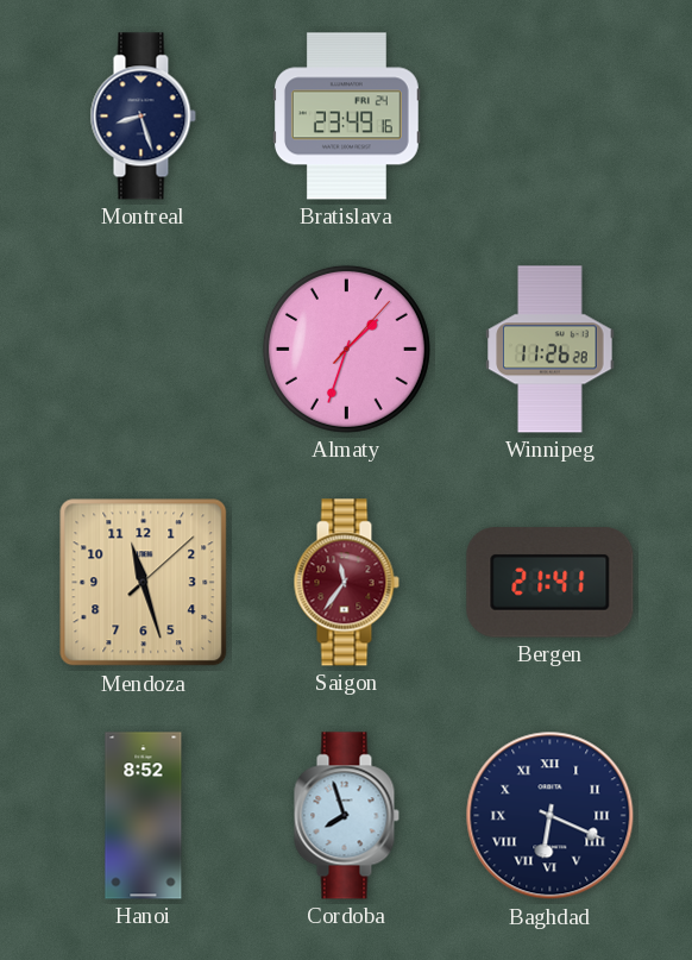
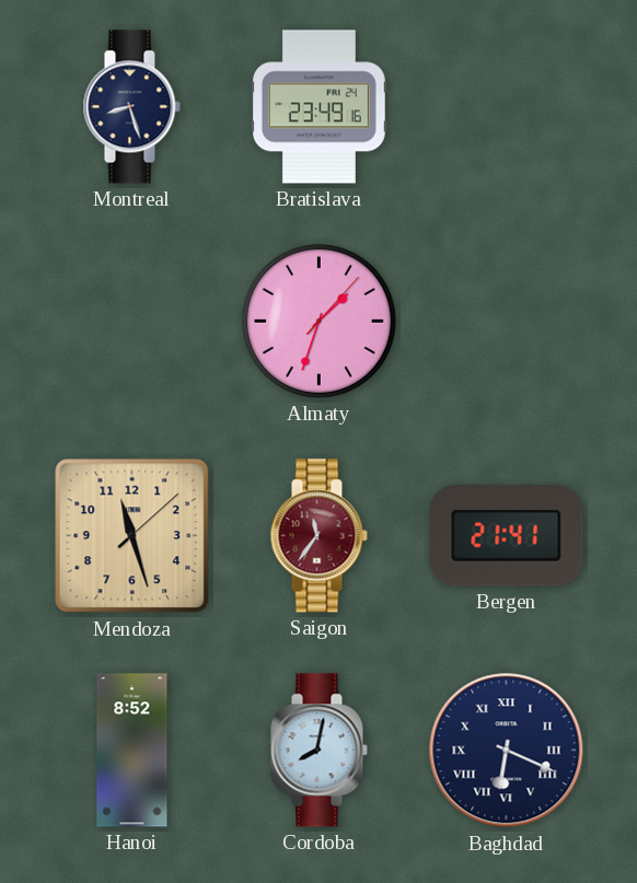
Winnipeg: 11:26 -> none (551, 350)
Cordoba: 7:57 -> 8:02 (319, 751)
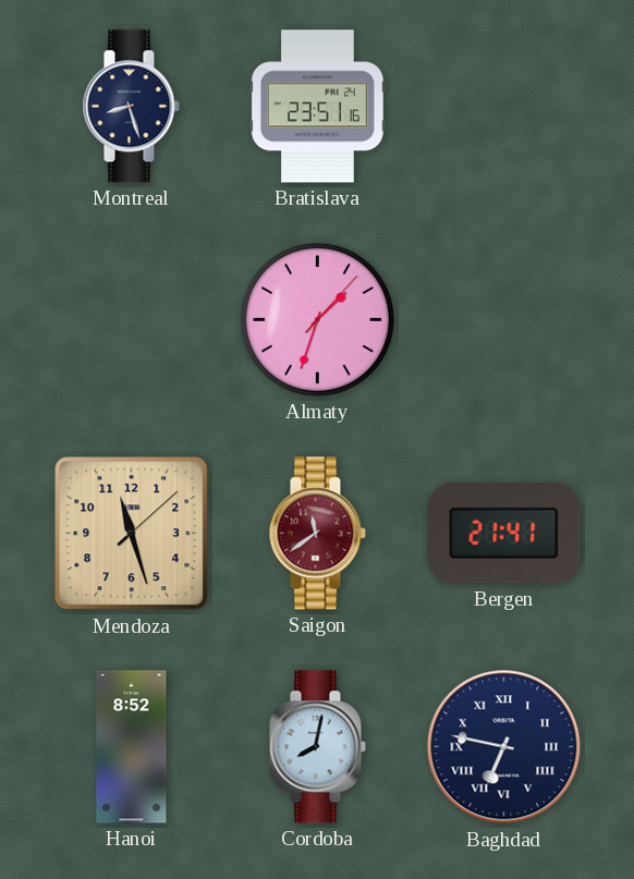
Bratislava: 23:49 -> 23:51 (317, 107)
Saigon: 11:36 -> 11:39 (317, 534)
Baghdad: 6:19 -> 6:47 (504, 747)
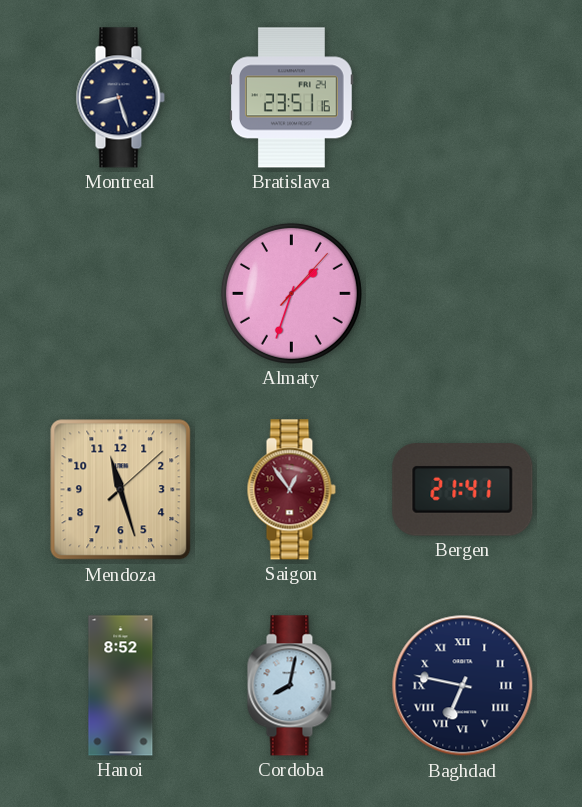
Saigon: 11:39 -> 12:54 (291, 490)
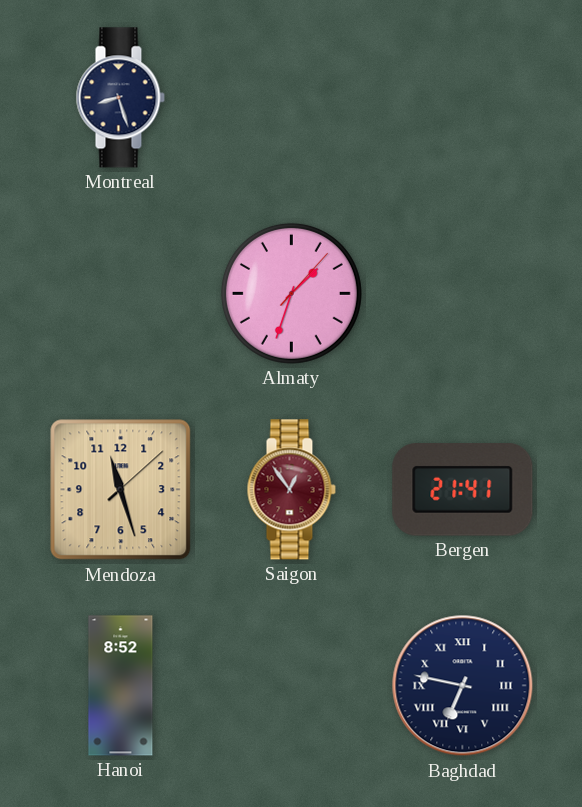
Bratislava: 23:51 -> none (291, 98)
Cordoba: 8:02 -> none (291, 686)
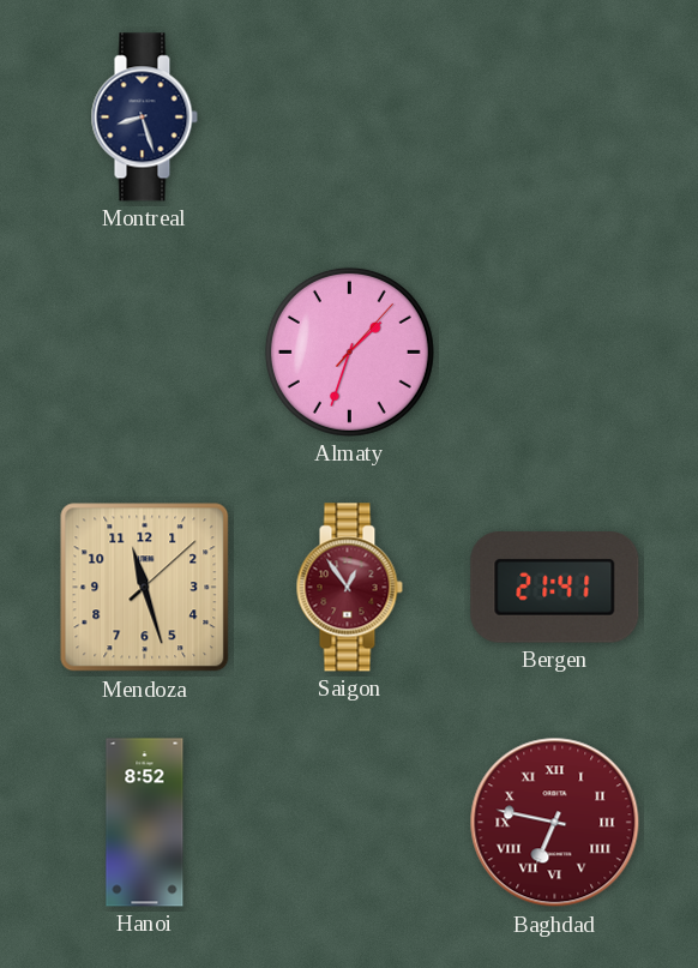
Baghdad dial: navy -> burgundy (555, 823)
